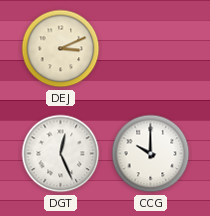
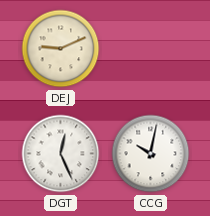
DEJ: 3:11 -> 9:11 (61, 49)
CCG: 10:00 -> 10:02 (151, 154)
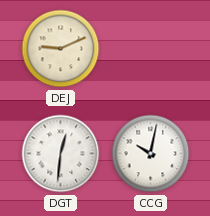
DGT: 12:26 -> 12:31 (61, 154)
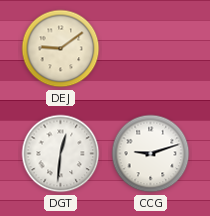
DEJ: 9:11 -> 9:09 (61, 49)
CCG: 10:02 -> 9:12 (151, 154)
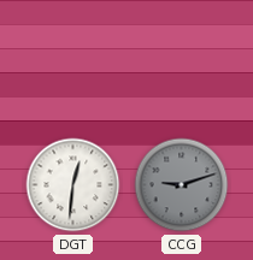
DEJ: 9:09 -> none (61, 49)
CCG dial: white -> grey (182, 185)
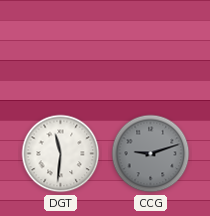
DGT: 12:31 -> 11:31 (61, 154)
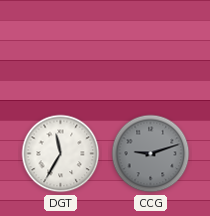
DGT: 11:31 -> 11:35 (61, 154)
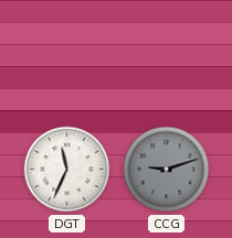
DGT: 11:35 -> 11:34 (67, 170)
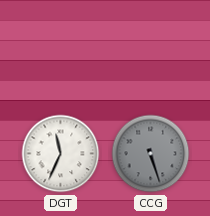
CCG: 9:12 -> 5:27 (151, 154)
